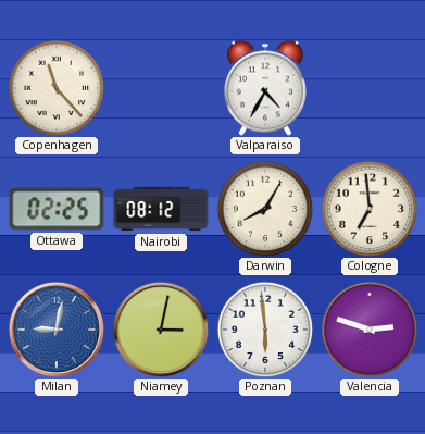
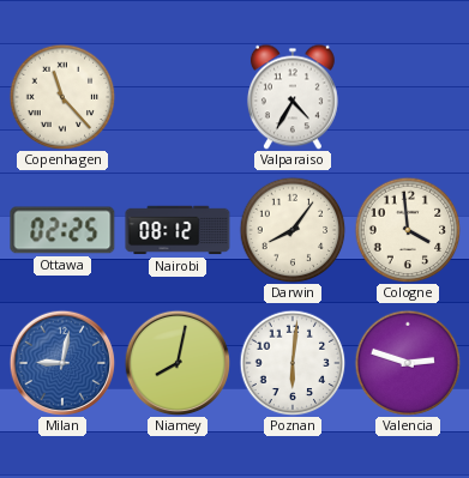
Darwin: 8:05 -> 8:06 (293, 230)
Cologne: 6:59 -> 3:59 (408, 230)
Niamey: 3:02 -> 8:02 (178, 363)
Poznan: 5:59 -> 6:01 (293, 363)
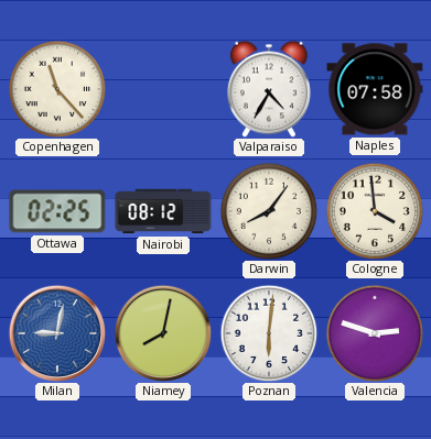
Naples: none -> 07:58 (375, 89)
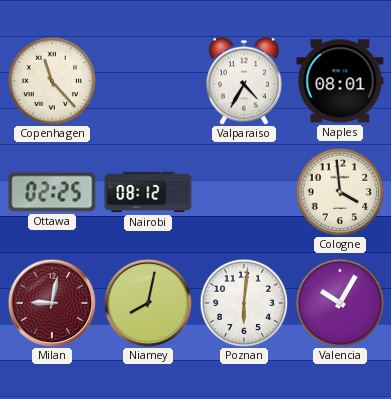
Naples: 07:58 -> 08:01 (340, 81)
Darwin: 8:06 -> none (269, 211)
Milan dial: blue -> burgundy (52, 303)
Valencia: 2:48 -> 10:05 (340, 303)
